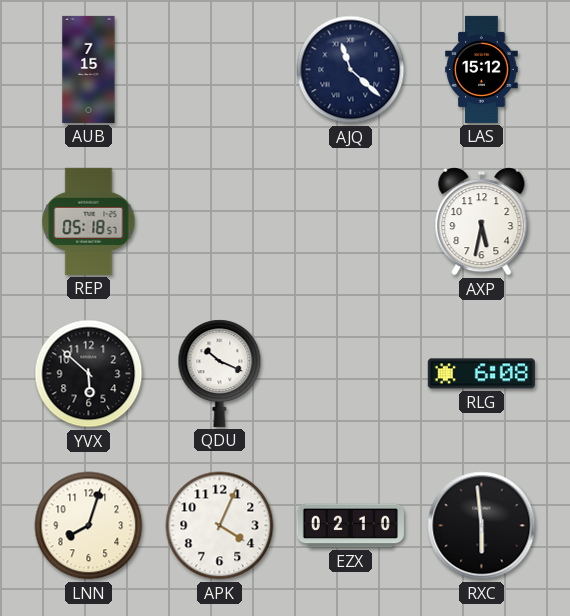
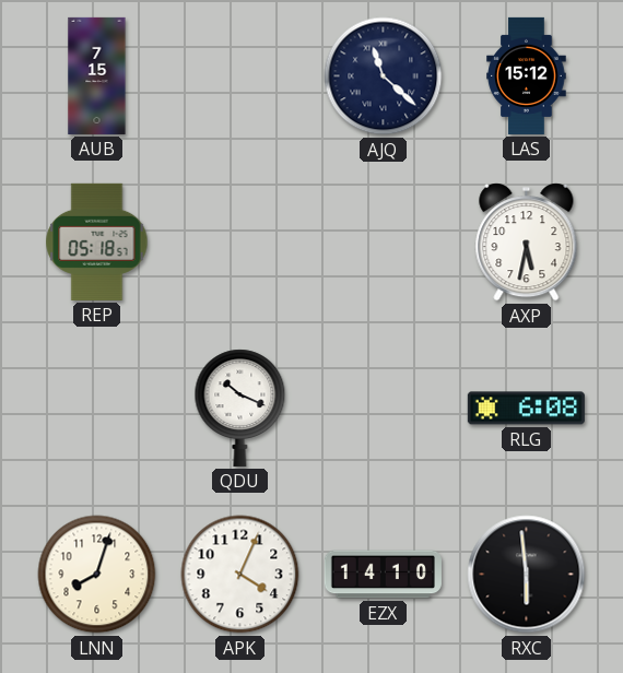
YVX: 5:52 -> none (89, 374)
EZX: 02:10 -> 14:10 (383, 575)
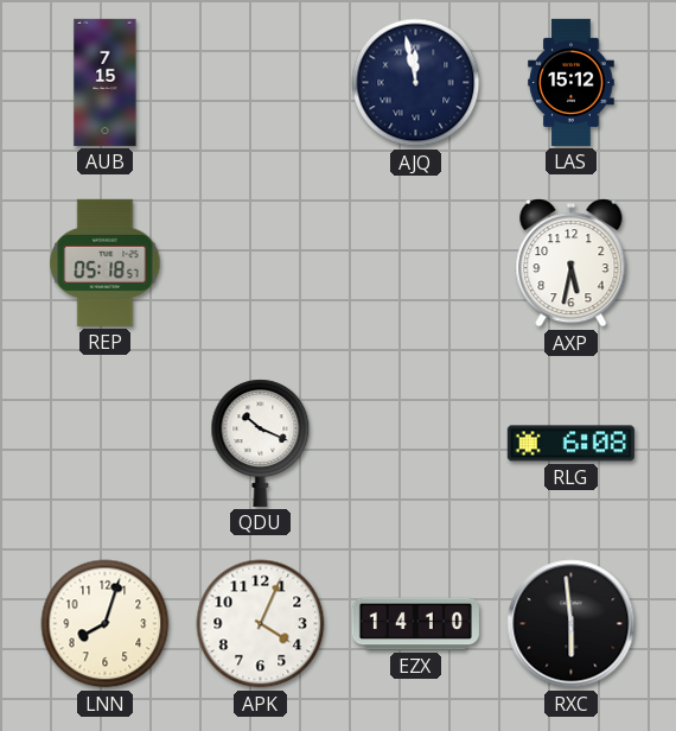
AJQ: 11:22 -> 11:58 (416, 83)
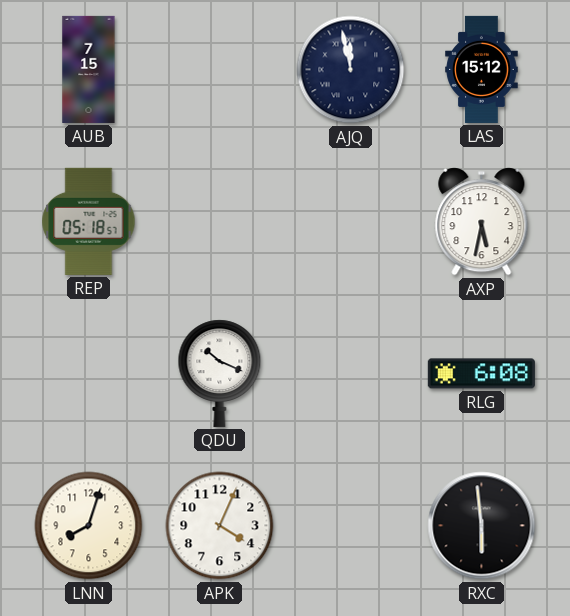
EZX: 14:10 -> none (415, 624)
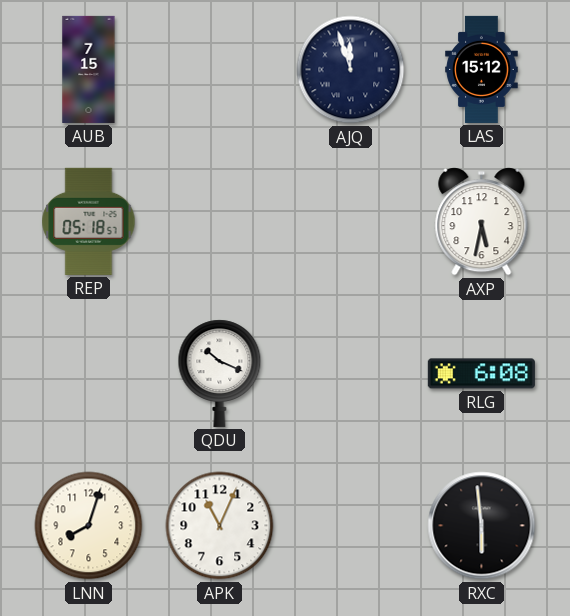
AJQ: 11:58 -> 11:57 (351, 70)
APK: 4:04 -> 11:04 (220, 526)
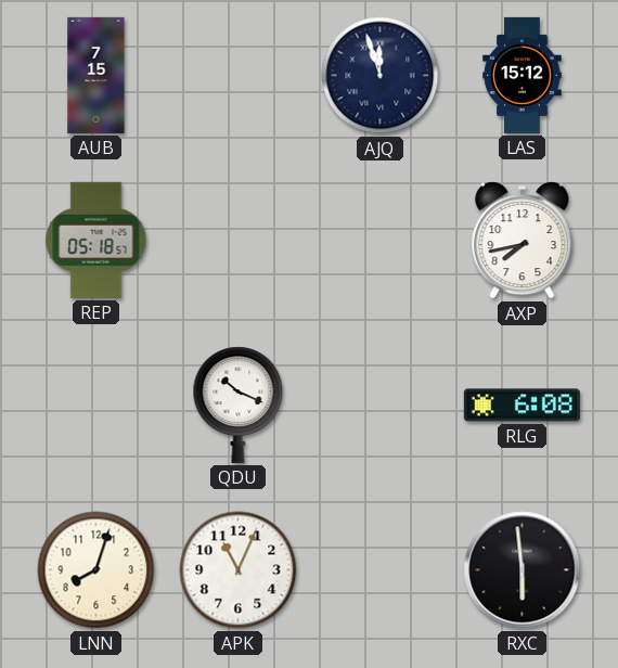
AXP: 5:32 -> 7:43 (523, 241)
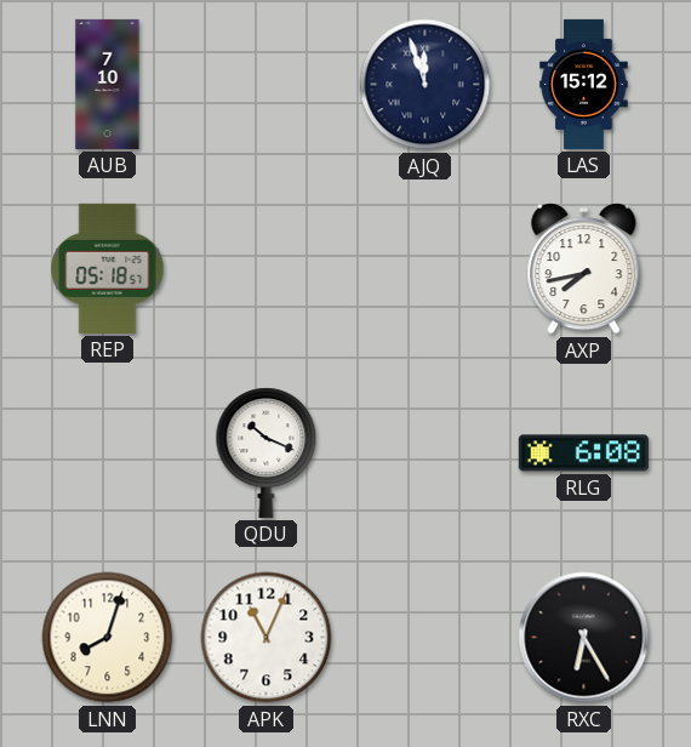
AUB: 7:15 -> 7:10 (108, 84)
RXC: 5:59 -> 6:25 (584, 638)
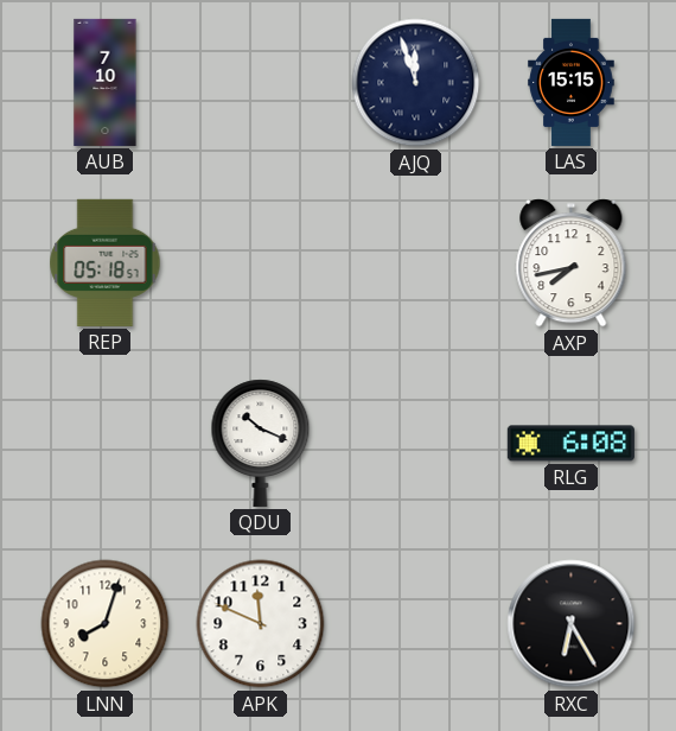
LAS: 15:12 -> 15:15 (572, 82)
APK: 11:04 -> 11:49 (261, 624)
